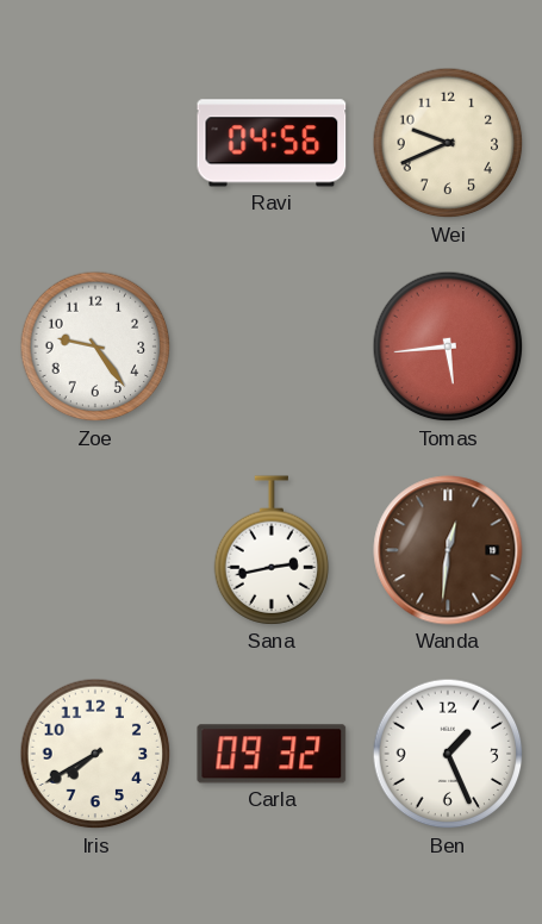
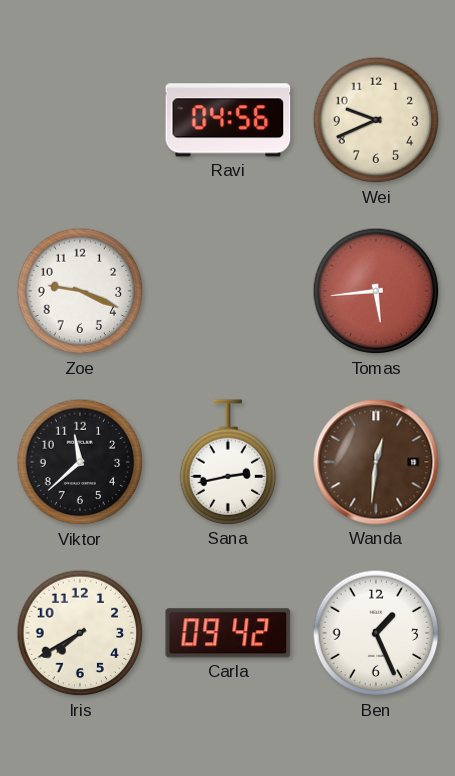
Zoe: 9:24 -> 9:19 (80, 291)
Viktor: none -> 11:38 (80, 462)
Carla: 09:32 -> 09:42 (228, 633)
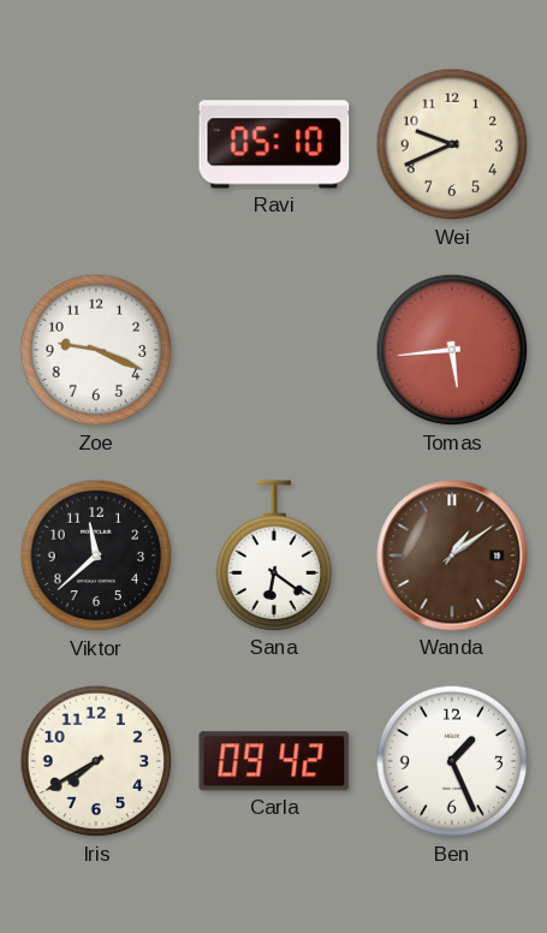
Ravi: 04:56 -> 05:10 (274, 144)
Sana: 2:43 -> 6:21 (274, 555)
Wanda: 12:31 -> 1:09 (452, 555)
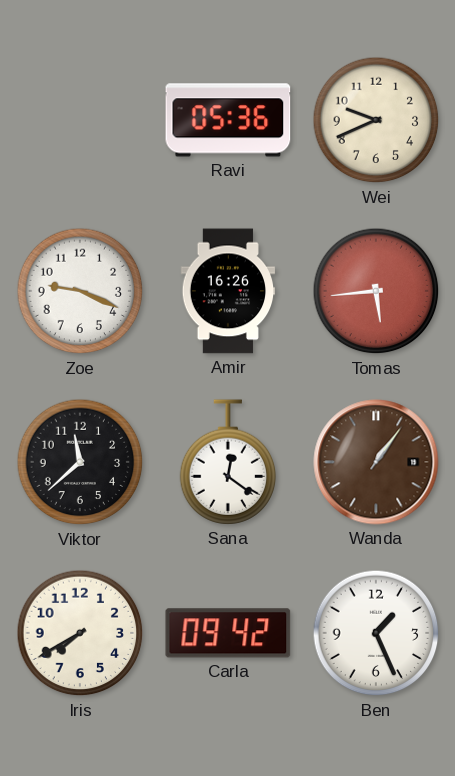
Ravi: 05:10 -> 05:36 (228, 120)
Amir: none -> 16:26 (228, 291)
Sana: 6:21 -> 12:21 (228, 462)
Wanda: 1:09 -> 1:06 (376, 462)
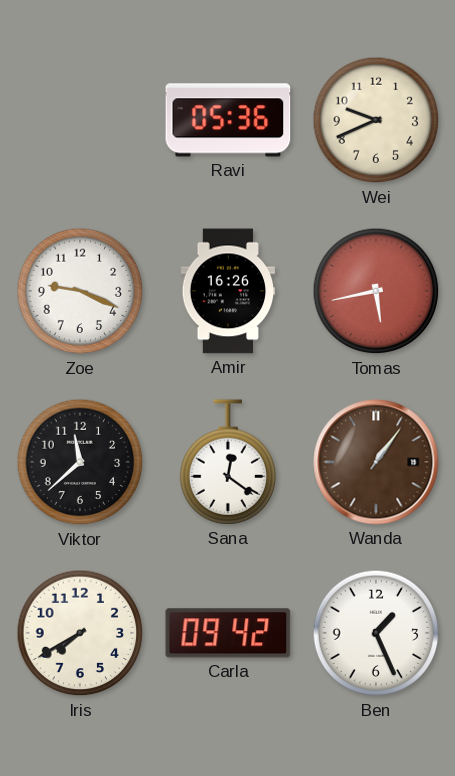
Tomas: 5:44 -> 5:43 (376, 291)
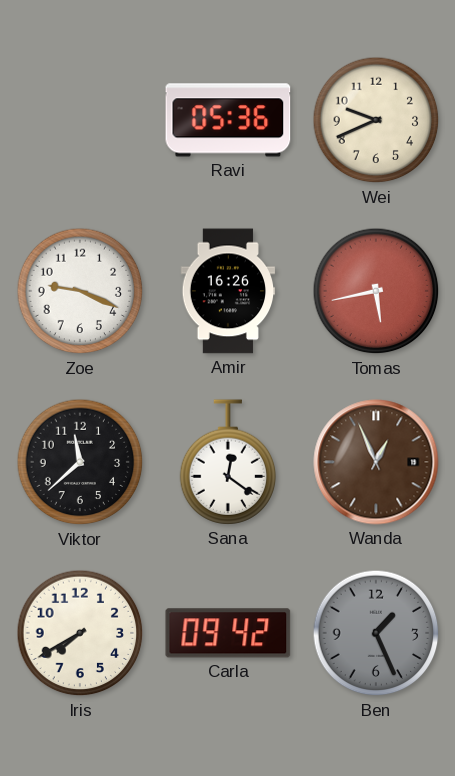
Wanda: 1:06 -> 12:56 (376, 462)
Ben dial: white -> grey (376, 633)
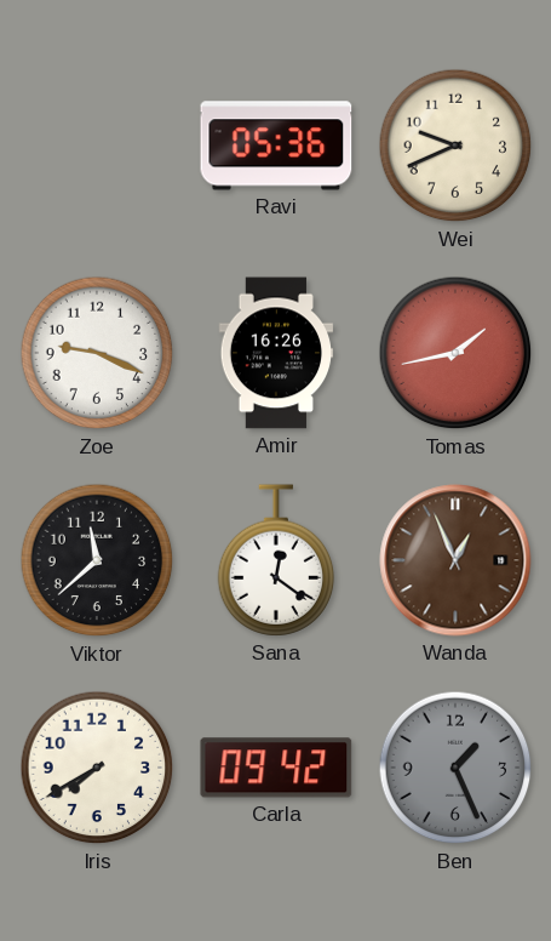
Tomas: 5:43 -> 1:43 (455, 353)
